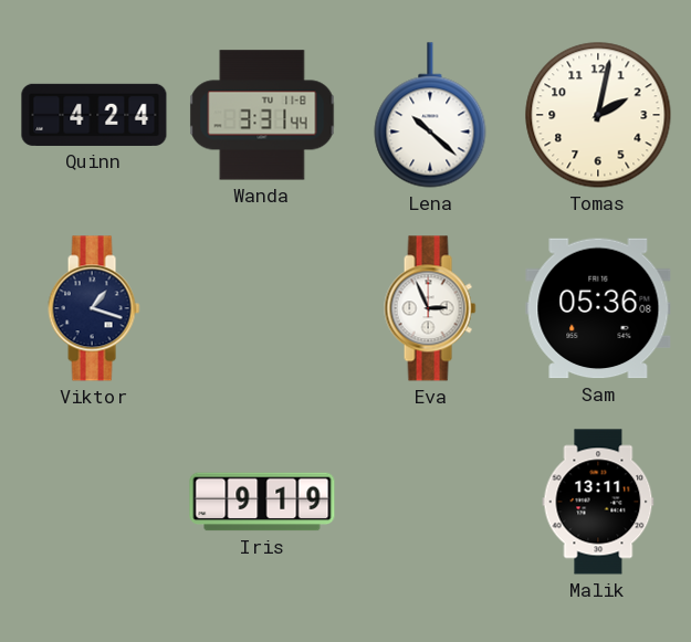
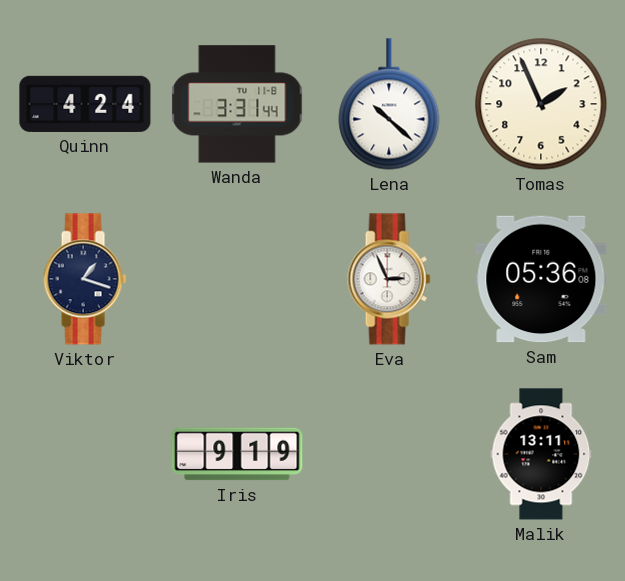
Tomas: 2:02 -> 1:56 (541, 104)
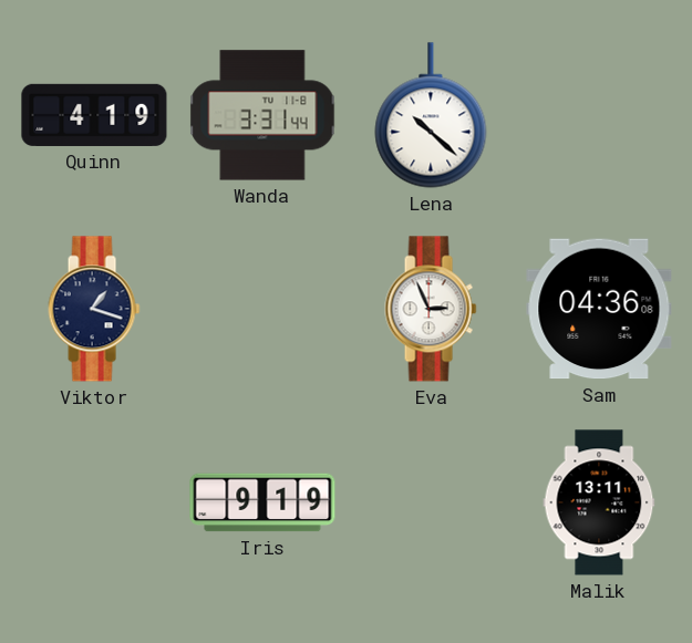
Quinn: 4:24 -> 4:19 (94, 115)
Tomas: 1:56 -> none (541, 104)
Sam: 05:36 -> 04:36 (599, 309)
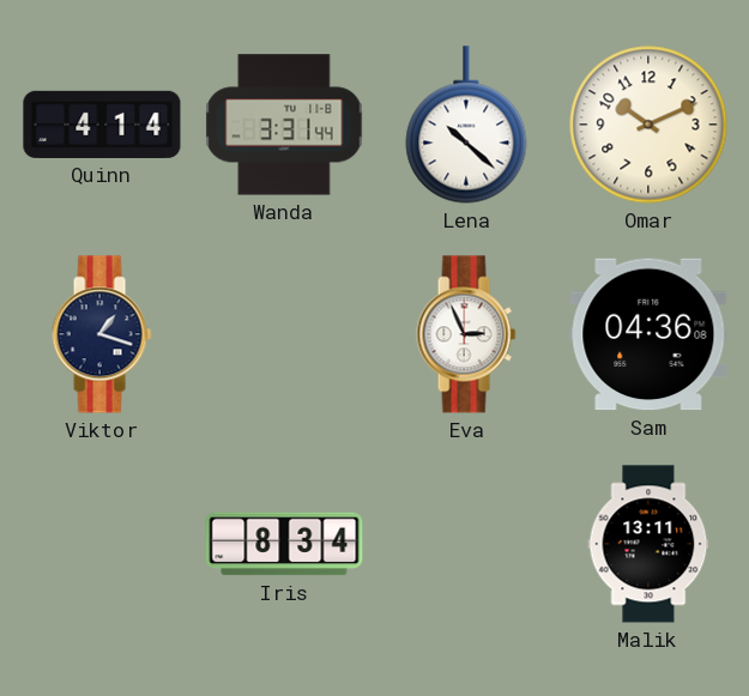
Quinn: 4:19 -> 4:14 (102, 125)
Omar: none -> 10:11 (648, 125)
Iris: 9:19 -> 8:34 (284, 544)
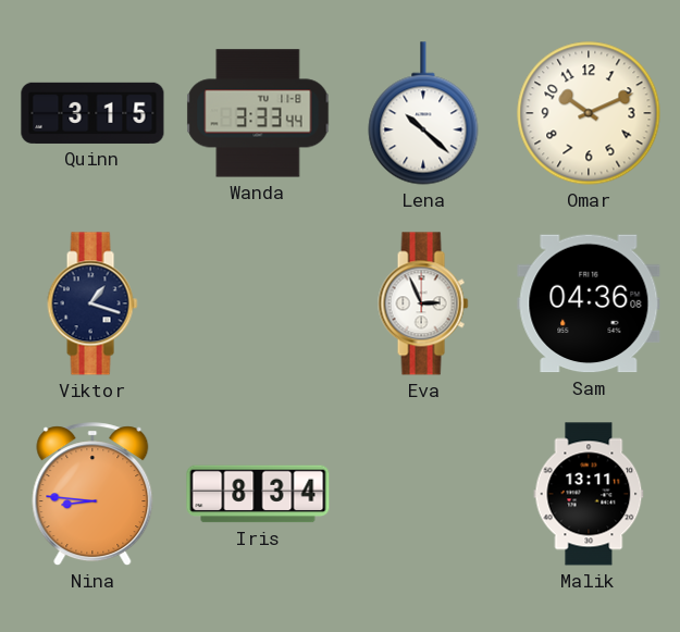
Quinn: 4:14 -> 3:15 (92, 113)
Wanda: 3:31 -> 3:33 (258, 113)
Nina: none -> 8:46 (92, 495)
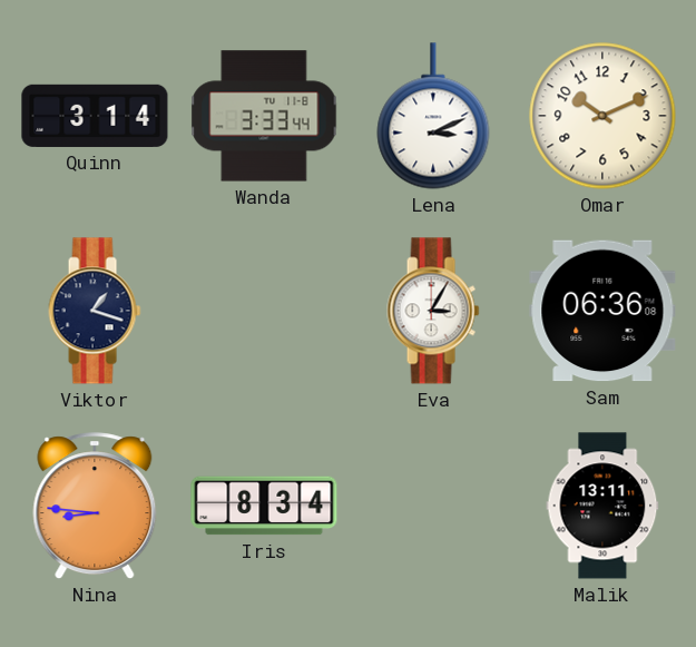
Quinn: 3:15 -> 3:14 (95, 116)
Lena: 10:22 -> 3:11 (433, 116)
Eva: 2:56 -> 3:05 (433, 311)
Sam: 04:36 -> 06:36 (602, 311)
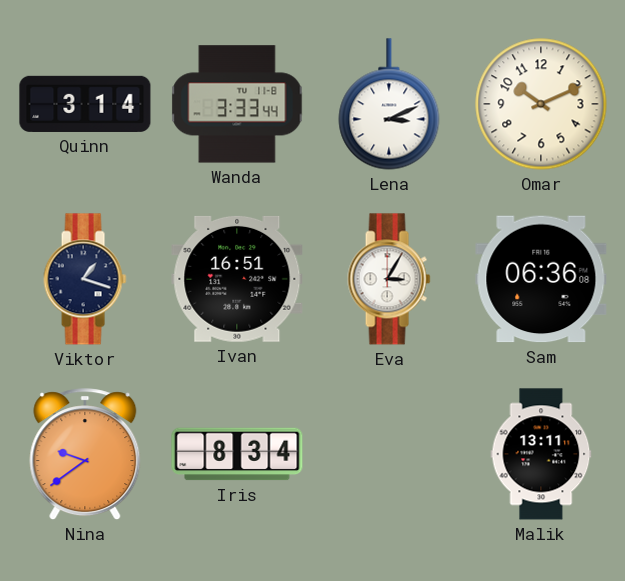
Ivan: none -> 16:51 (237, 279)
Nina: 8:46 -> 9:39 (85, 455)
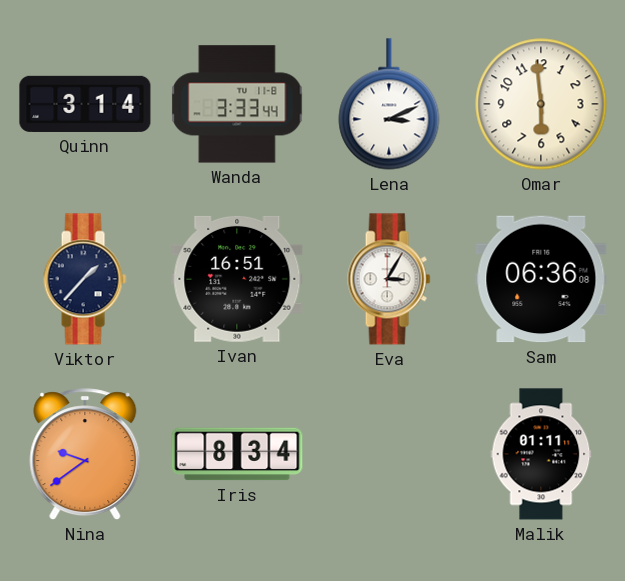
Omar: 10:11 -> 5:59 (541, 104)
Viktor: 1:18 -> 1:37 (85, 279)
Malik: 13:11 -> 01:11 (541, 454)
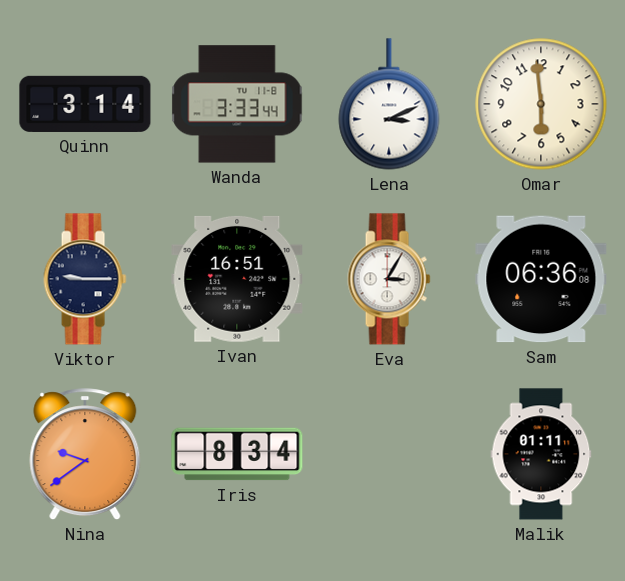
Viktor: 1:37 -> 9:15 (85, 279)
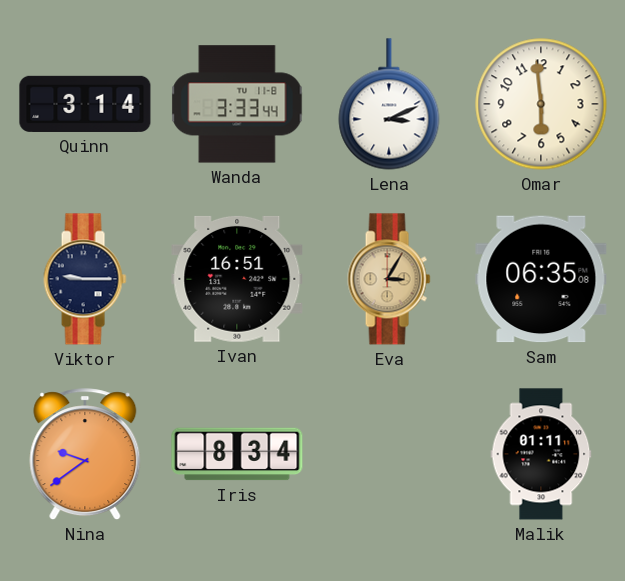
Eva dial: white -> champagne (389, 279)
Sam: 06:36 -> 06:35 (541, 279)
